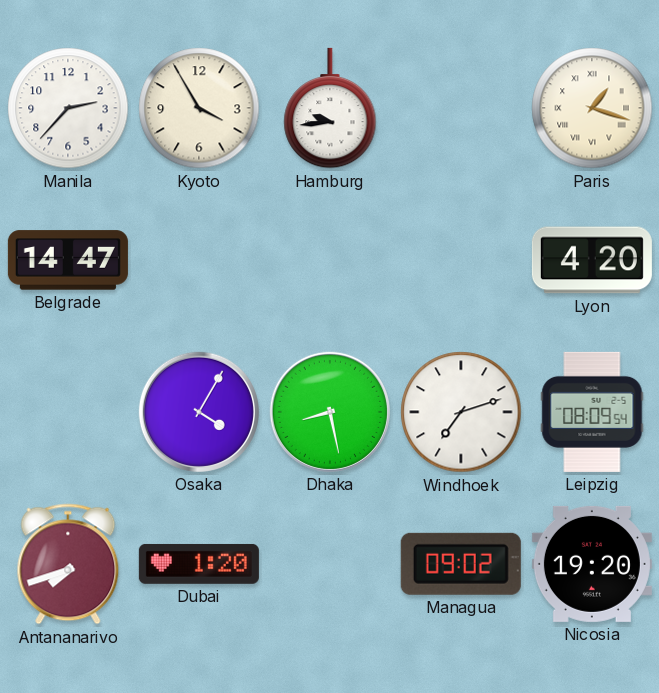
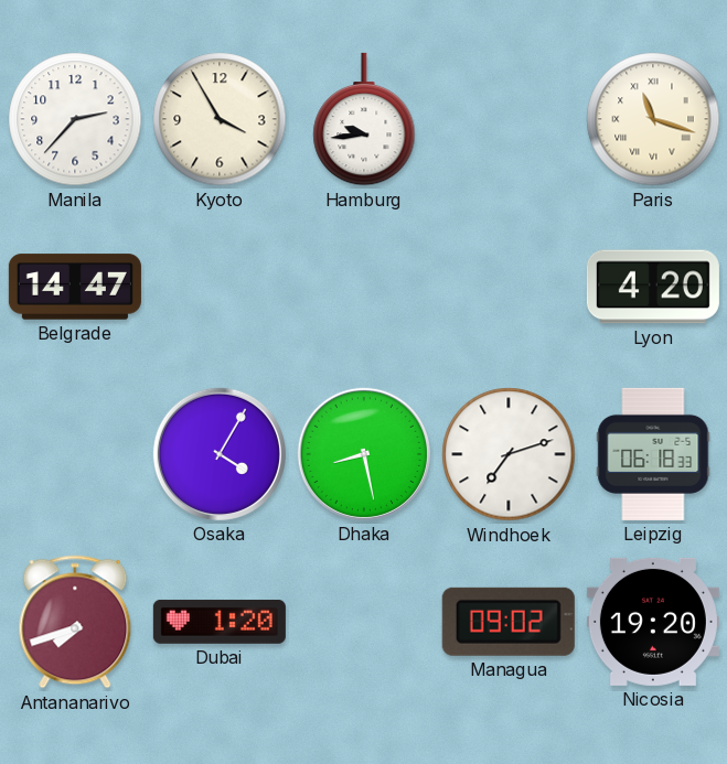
Paris: 1:18 -> 11:18 (653, 119)
Leipzig: 08:09 -> 06:18 (653, 454)
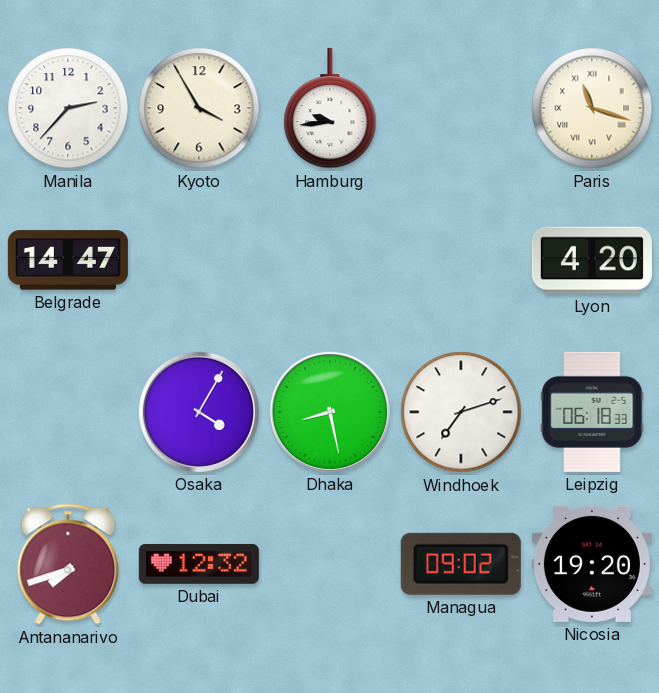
Dubai: 1:20 -> 12:32 (199, 564)
